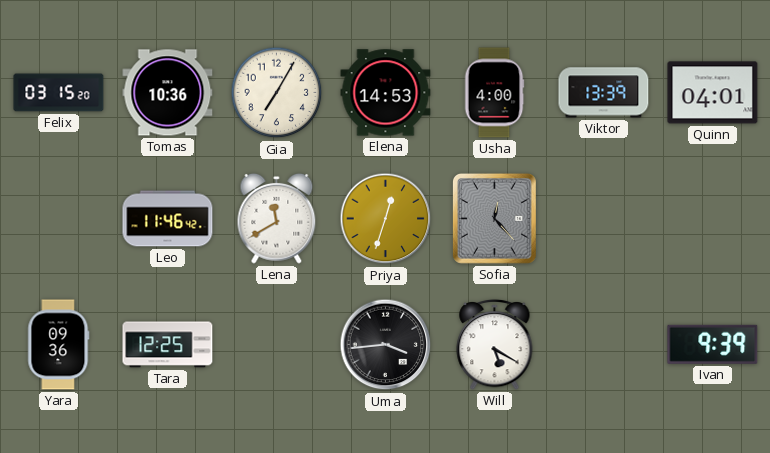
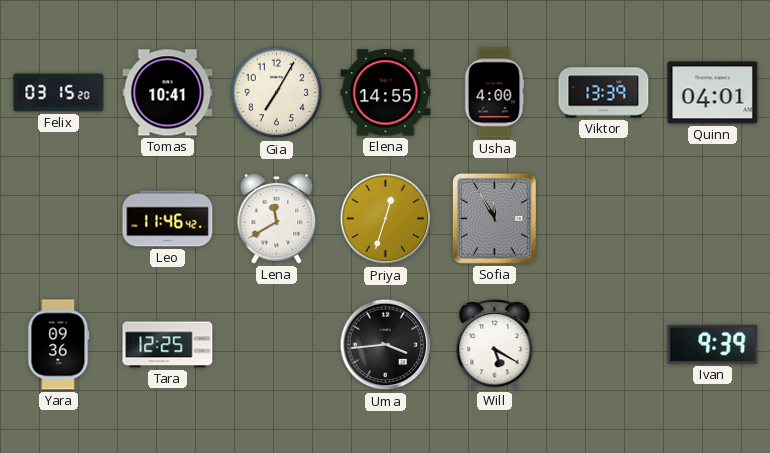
Tomas: 10:36 -> 10:41 (168, 93)
Elena: 14:53 -> 14:55 (386, 93)
Sofia: 12:23 -> 11:55 (494, 218)
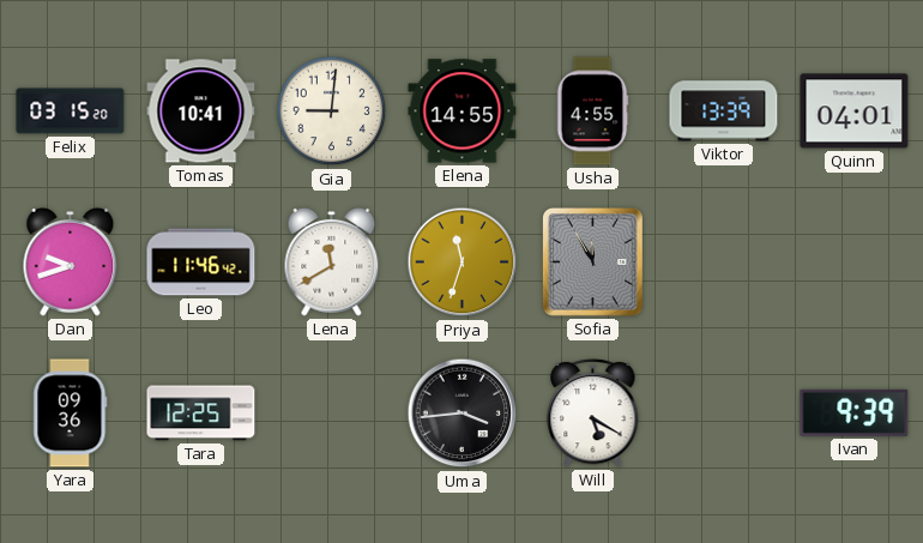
Gia: 7:05 -> 9:01 (332, 111)
Usha: 4:00 -> 4:55 (592, 111)
Dan: none -> 9:42 (71, 261)
Priya: 12:33 -> 11:33 (463, 263)
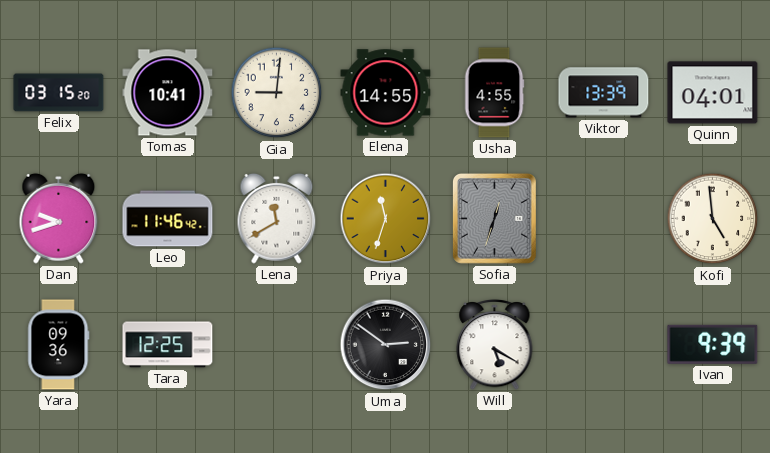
Sofia: 11:55 -> 12:33 (494, 218)
Kofi: none -> 4:59 (713, 219)
Uma: 3:44 -> 2:51 (386, 345)
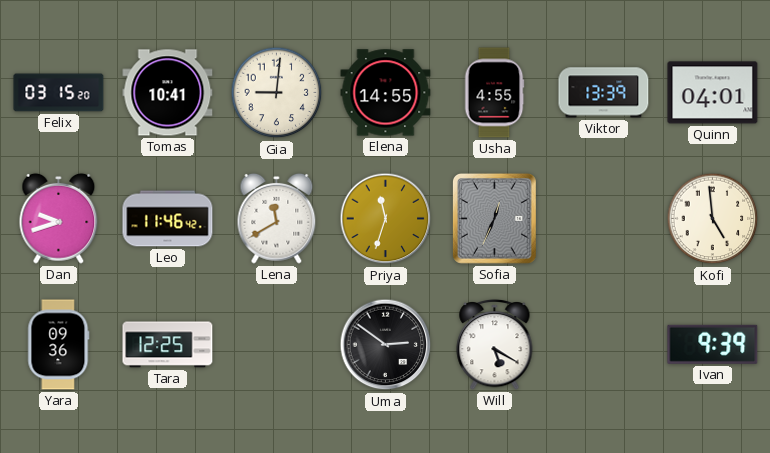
Sofia: 12:33 -> 12:34 (494, 218)
